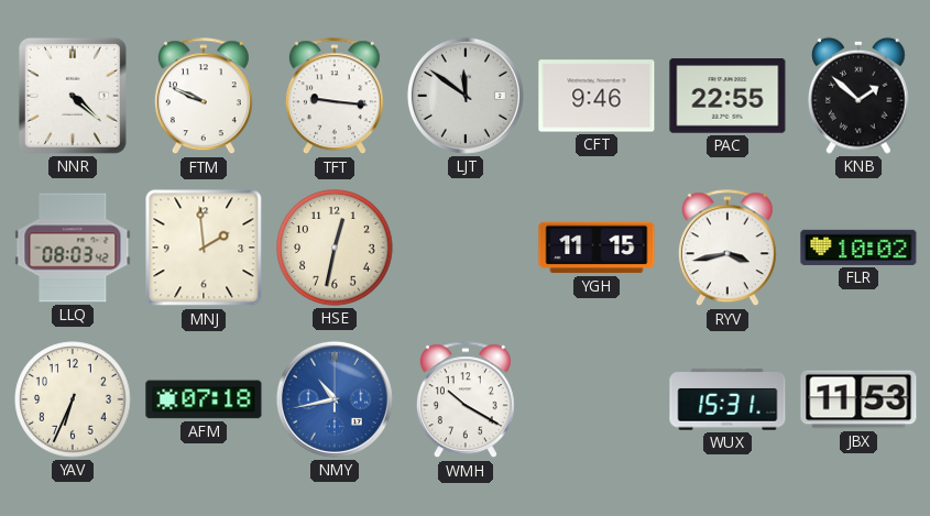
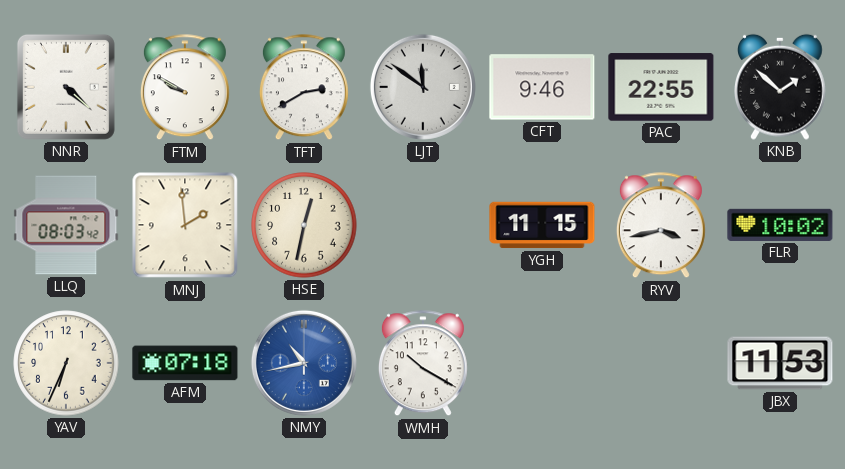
FTM: 9:49 -> 9:50 (185, 88)
TFT: 9:16 -> 2:40 (304, 88)
WUX: 15:31 -> none (727, 399)
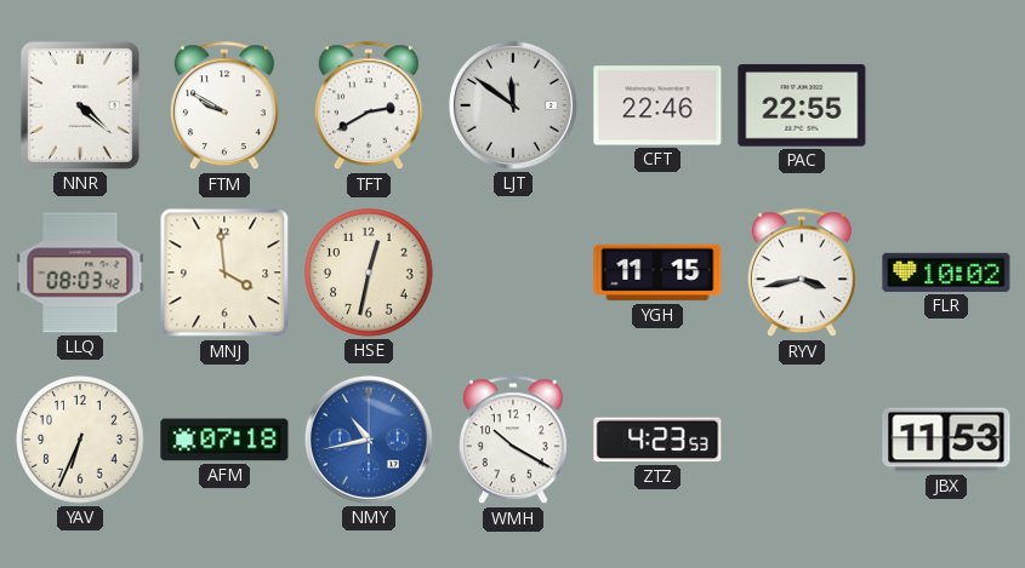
CFT: 9:46 -> 22:46 (657, 105)
KNB: 1:52 -> none (781, 87)
MNJ: 1:59 -> 3:59 (224, 272)
ZTZ: none -> 4:23 (657, 440)
